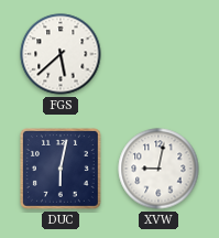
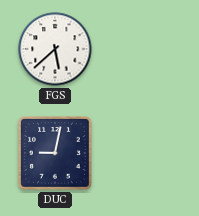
DUC: 6:02 -> 9:02 (56, 154)
XVW: 9:02 -> none (158, 169)
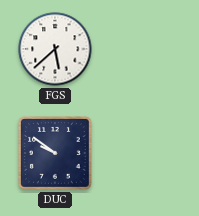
DUC: 9:02 -> 9:51 (56, 154)
